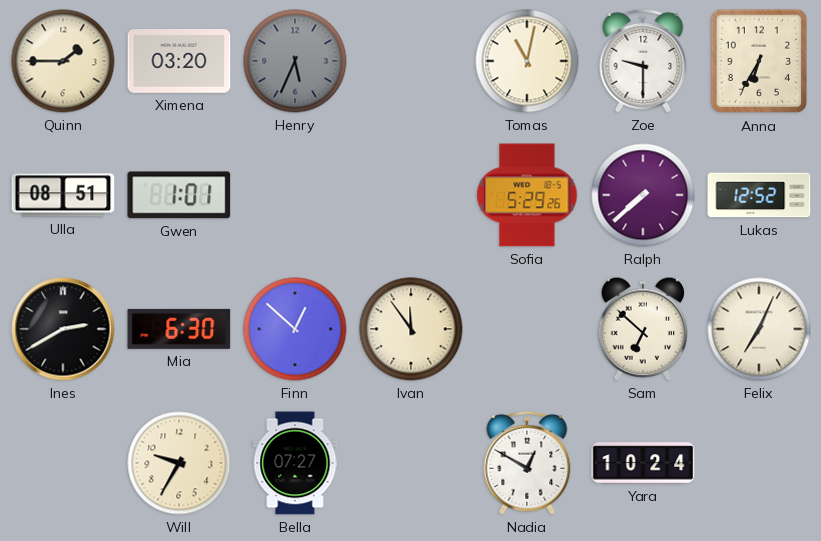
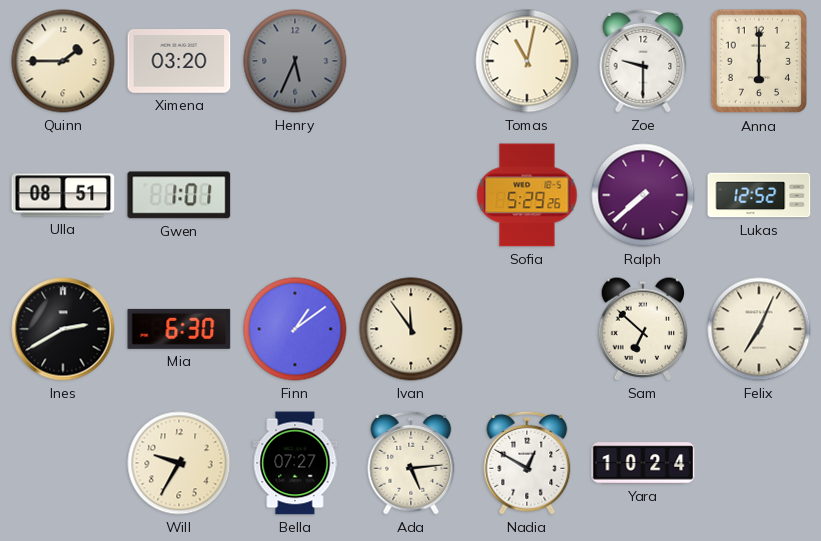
Anna: 6:35 -> 6:00 (758, 61)
Finn: 12:52 -> 1:09 (295, 329)
Ada: none -> 5:14 (411, 463)
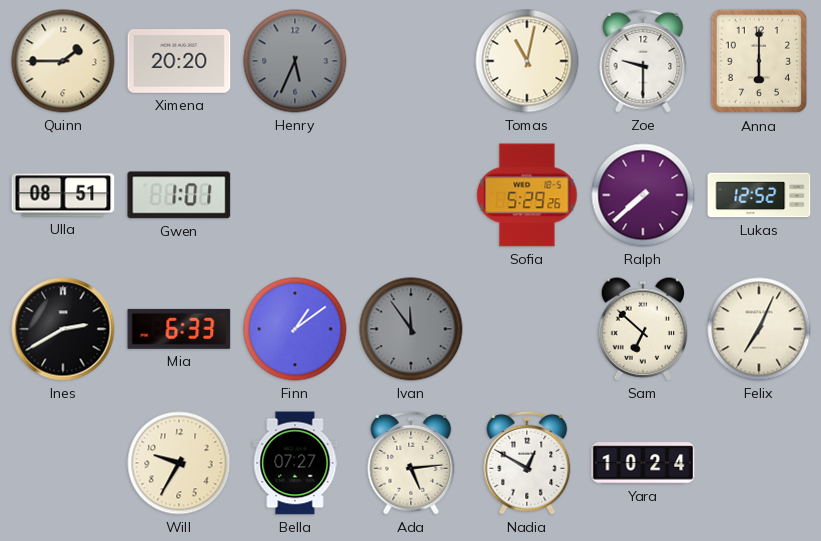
Ximena: 03:20 -> 20:20 (179, 62)
Mia: 6:30 -> 6:33 (179, 329)
Ivan dial: cream -> grey (411, 329)
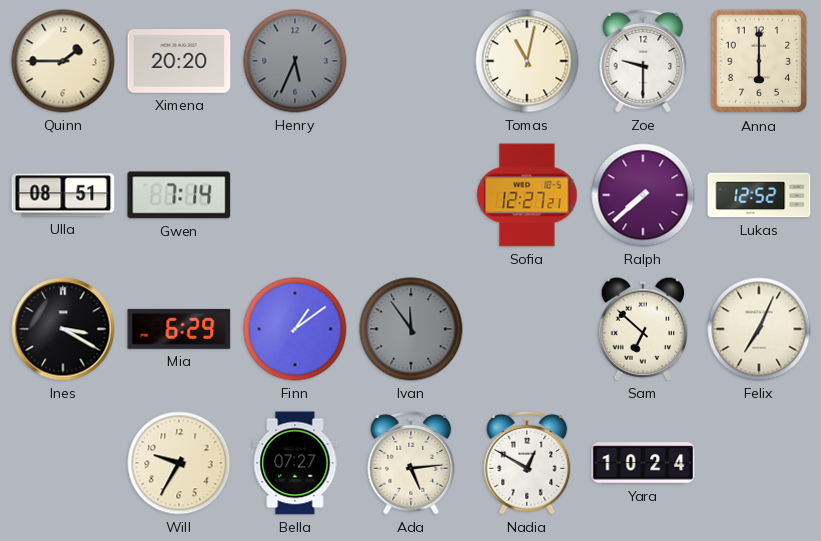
Gwen: 1:01 -> 7:14 (179, 195)
Sofia: 5:29 -> 12:27 (527, 195)
Ines: 2:40 -> 3:20 (63, 329)
Mia: 6:33 -> 6:29 (179, 329)
